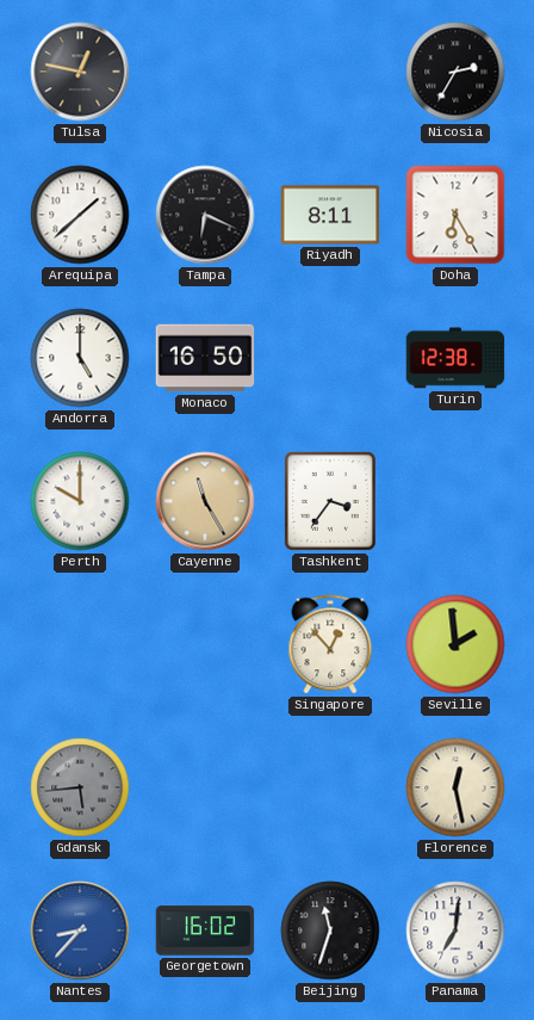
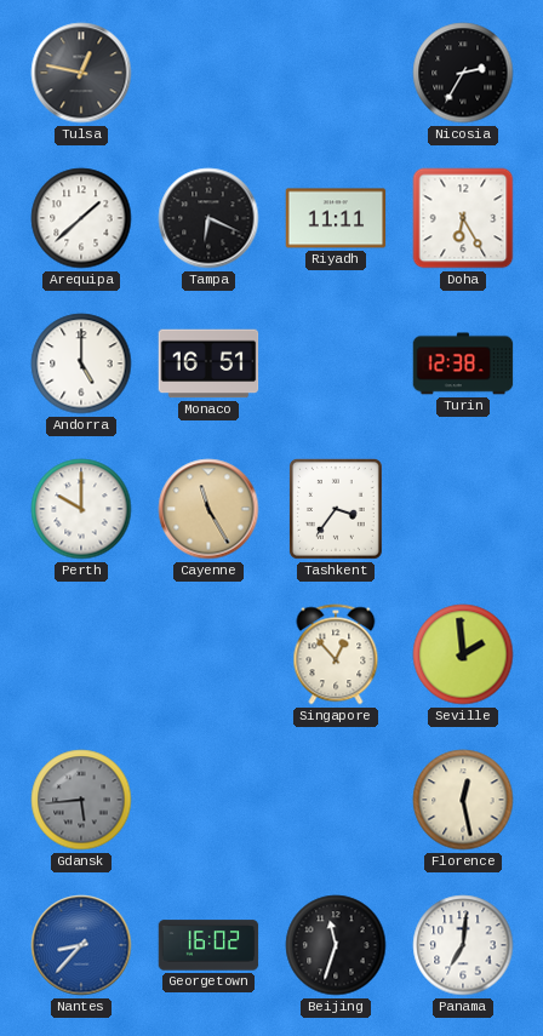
Riyadh: 8:11 -> 11:11 (336, 218)
Monaco: 16:50 -> 16:51 (208, 364)
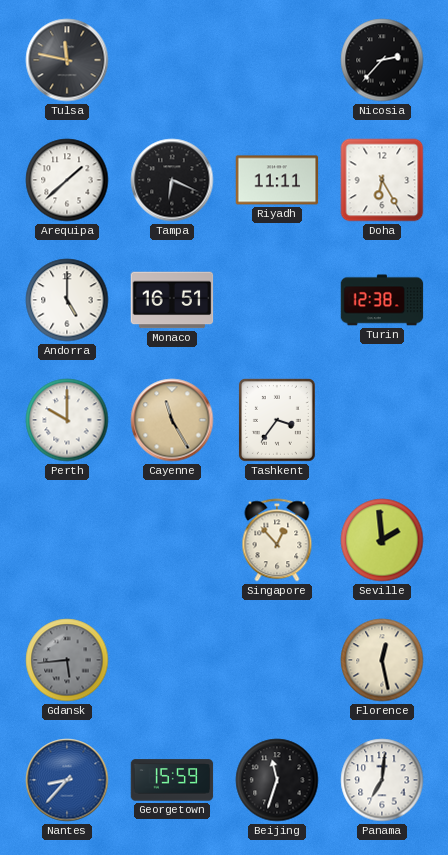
Tulsa: 12:47 -> 11:47 (67, 60)
Nicosia: 2:35 -> 2:37 (382, 60)
Georgetown: 16:02 -> 15:59 (172, 780)
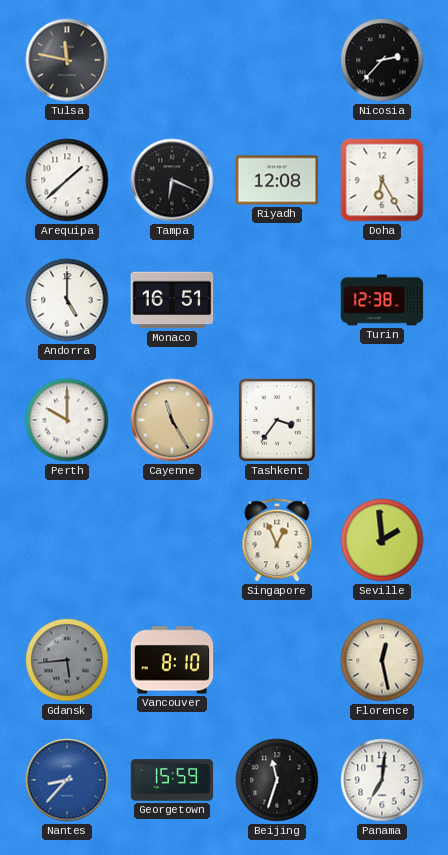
Riyadh: 11:11 -> 12:08 (277, 180)
Singapore: 12:53 -> 12:56 (277, 540)
Vancouver: none -> 8:10 (172, 660)
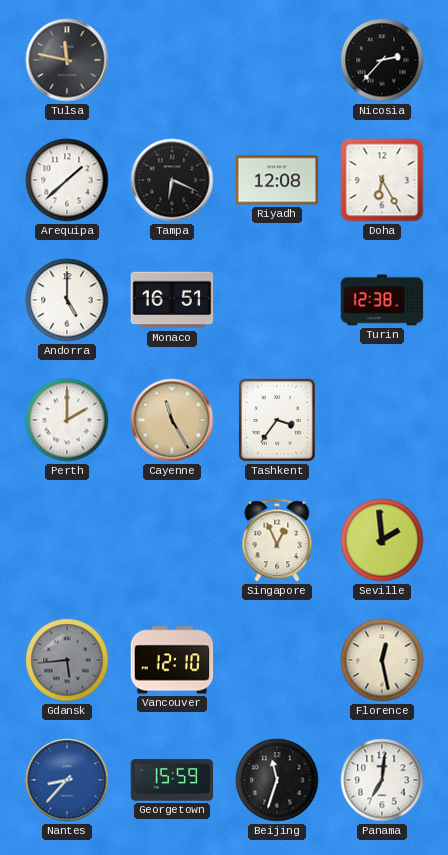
Perth: 10:00 -> 2:00 (67, 420)
Vancouver: 8:10 -> 12:10 (172, 660)
